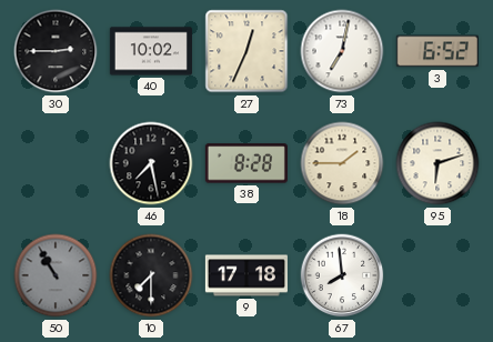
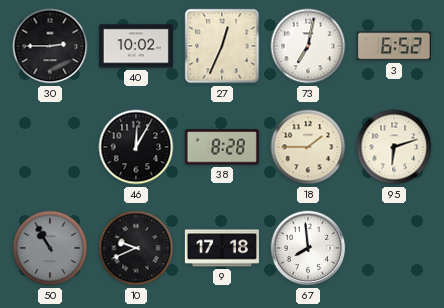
46: 7:28 -> 12:05 (136, 147)
10: 7:30 -> 9:41 (136, 248)
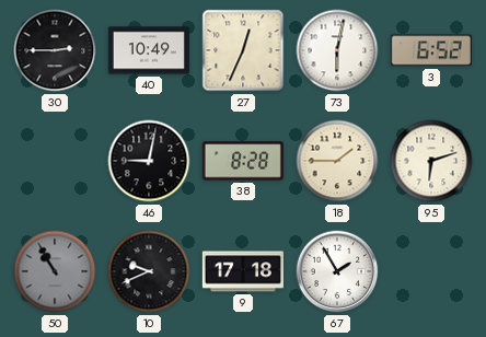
40: 10:02 -> 10:49 (149, 50)
73: 7:02 -> 6:02 (337, 50)
46: 12:05 -> 9:02 (149, 161)
67: 7:59 -> 1:55 (337, 271)
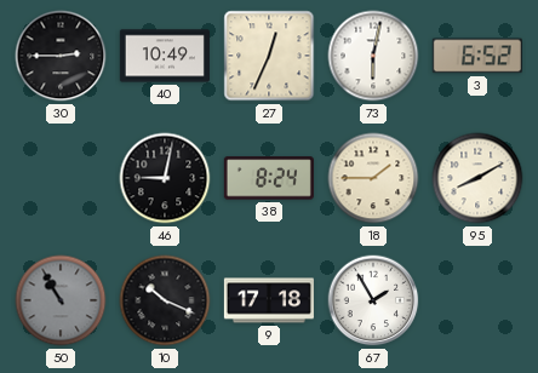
38: 8:28 -> 8:24 (269, 178)
95: 6:12 -> 8:10 (477, 178)
10: 9:41 -> 10:19 (165, 300)
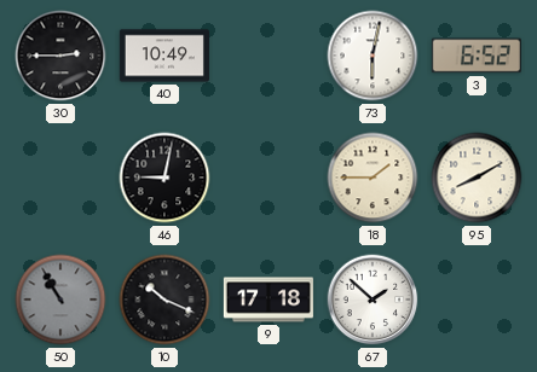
27: 12:34 -> none (269, 56)
38: 8:24 -> none (269, 178)
67: 1:55 -> 1:52 (373, 300)
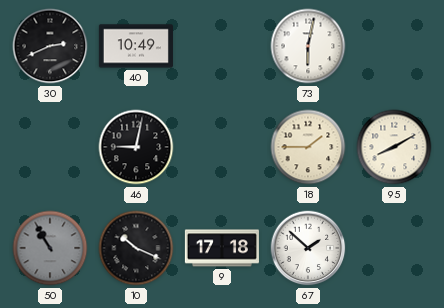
30: 2:45 -> 2:41 (50, 46)
3: 6:52 -> none (477, 56)
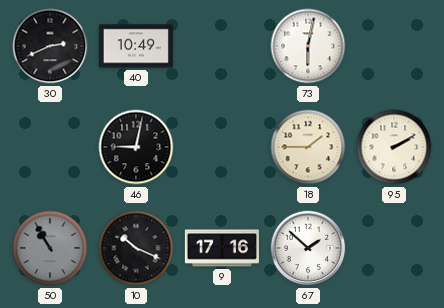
95: 8:10 -> 2:10 (394, 147)
9: 17:18 -> 17:16 (222, 248)
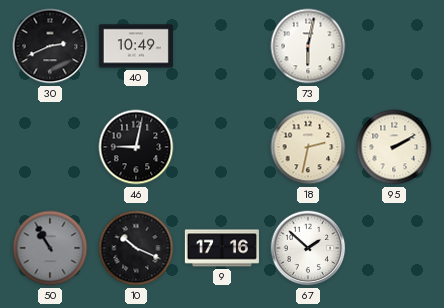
18: 1:45 -> 2:32 (308, 147)
